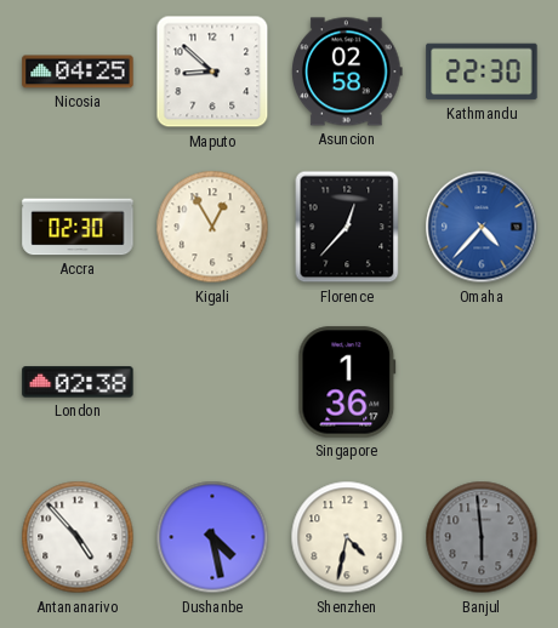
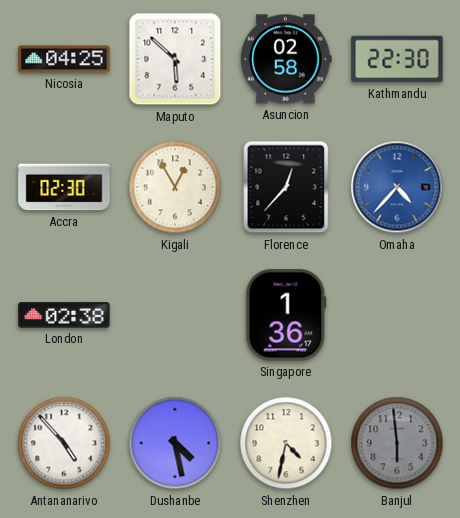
Maputo: 8:52 -> 5:52 (175, 59)
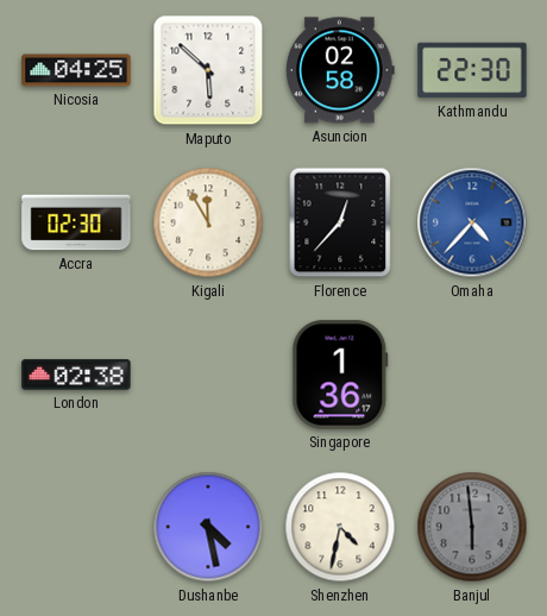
Kigali: 12:55 -> 11:55 (208, 222)
Antananarivo: 4:53 -> none (64, 443)
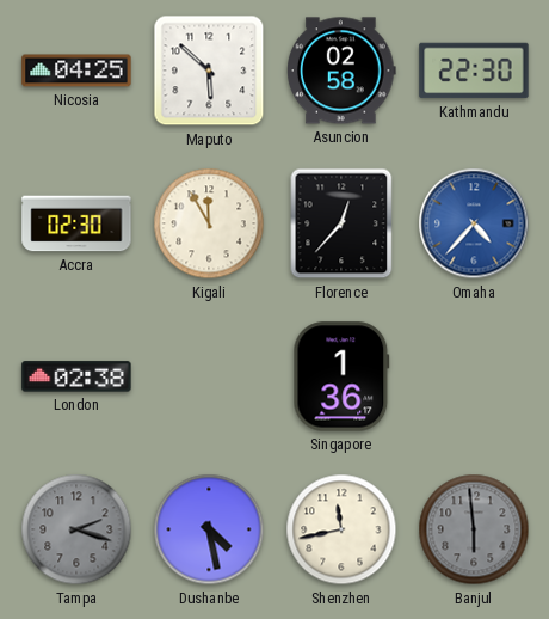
Tampa: none -> 2:18 (76, 529)
Shenzhen: 4:32 -> 11:43 (341, 529)
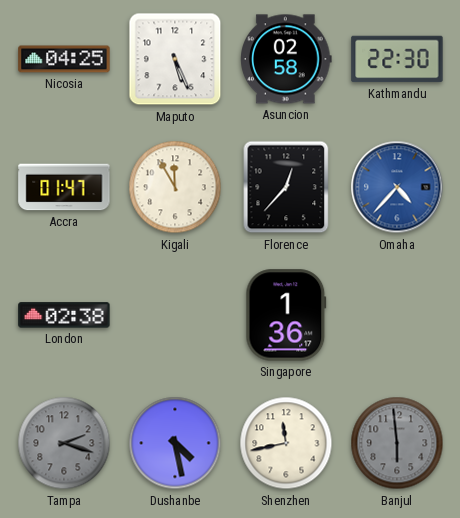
Maputo: 5:52 -> 5:26 (175, 59)
Accra: 02:30 -> 01:47 (64, 187)
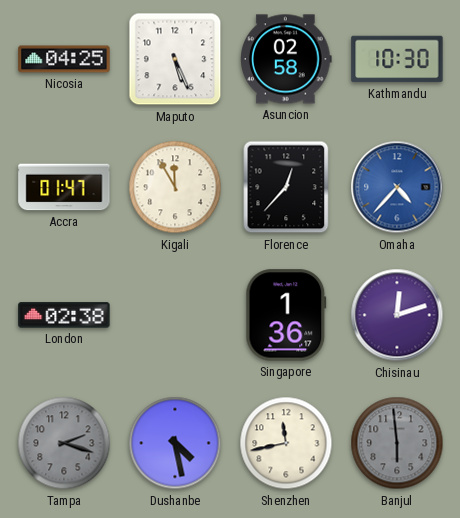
Kathmandu: 22:30 -> 10:30 (397, 59)
Chisinau: none -> 12:12 (397, 315)
